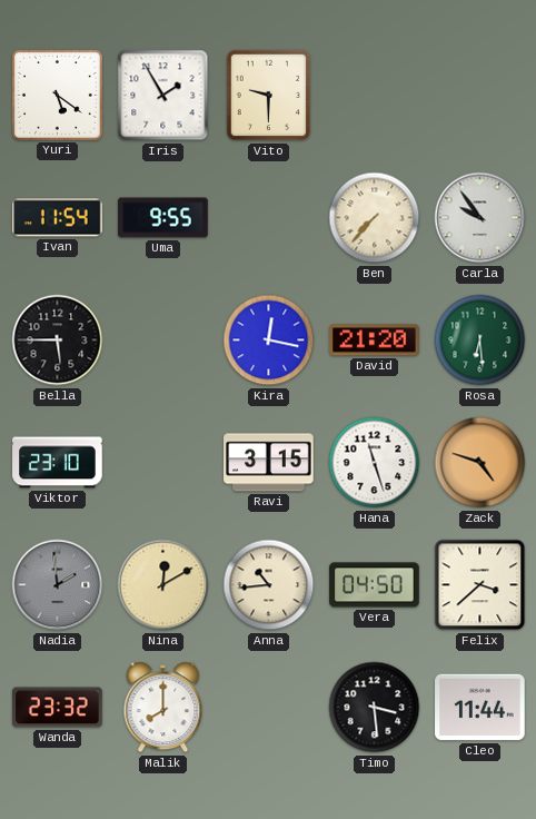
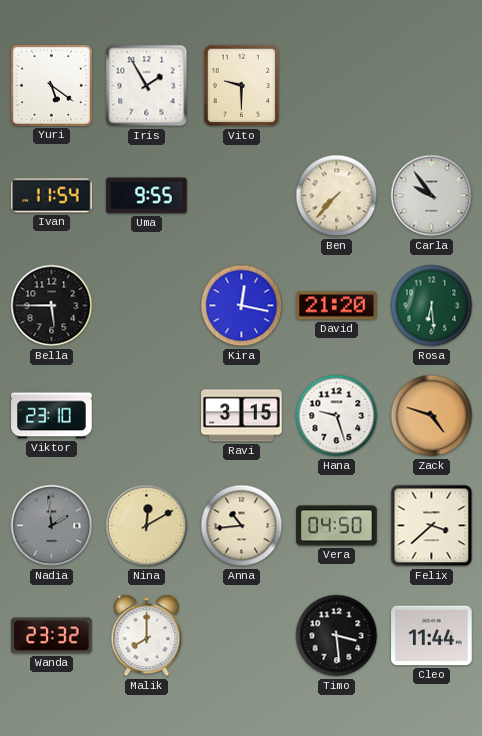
Hana: 11:27 -> 9:27 (337, 416)
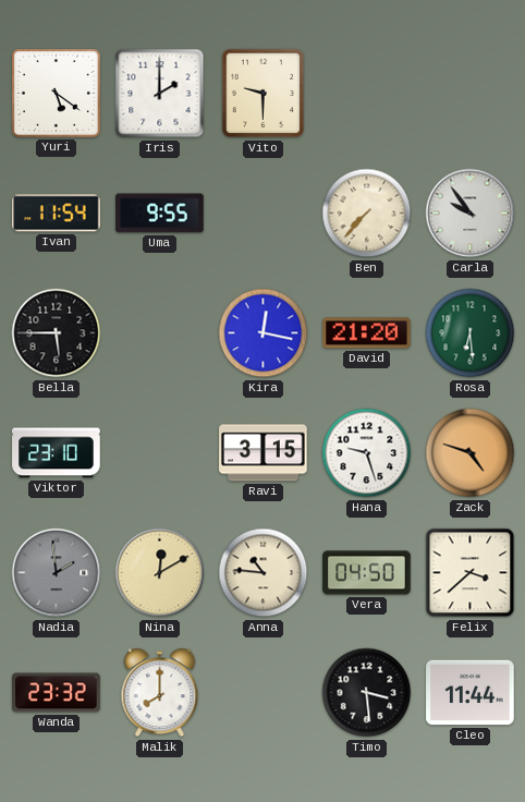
Iris: 1:55 -> 2:00 (160, 94)
Anna: 10:44 -> 10:46 (264, 573)
